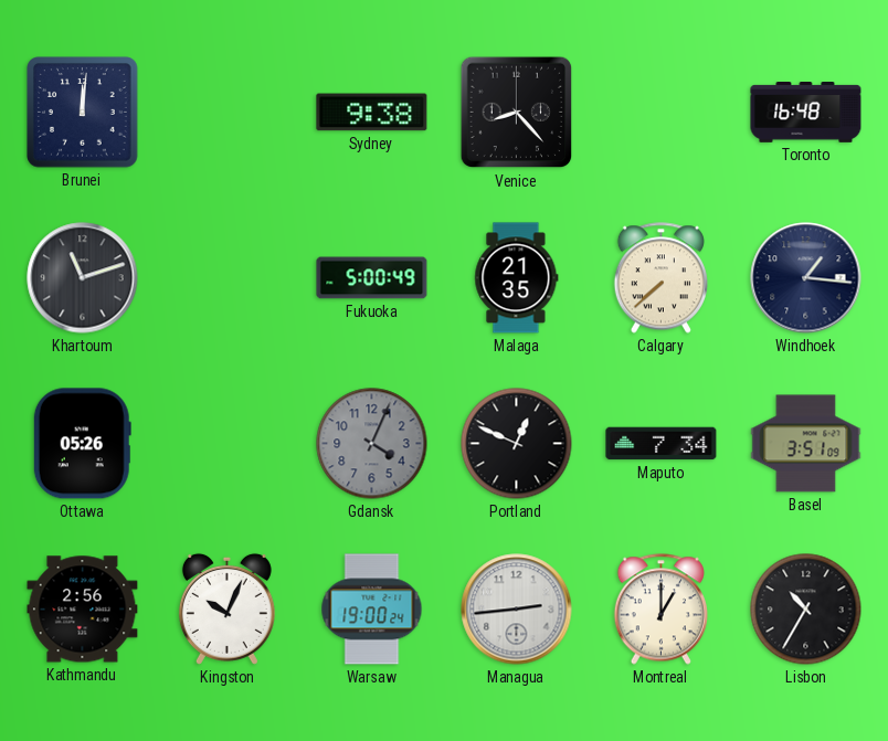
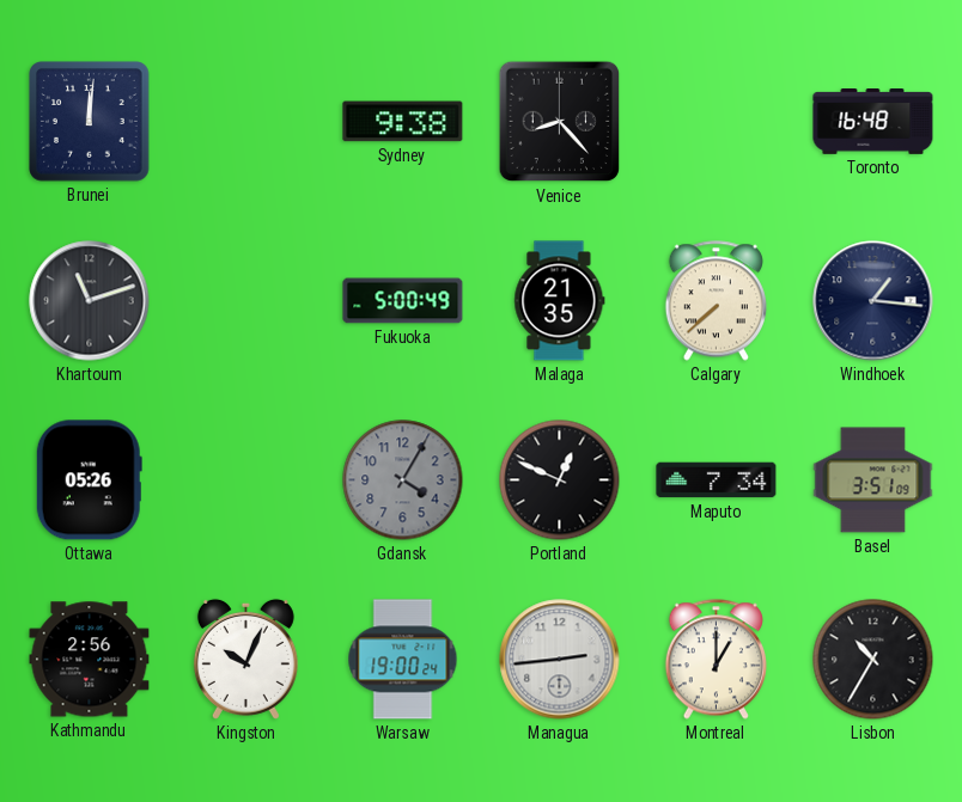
Gdansk: 4:04 -> 4:05 (403, 480)
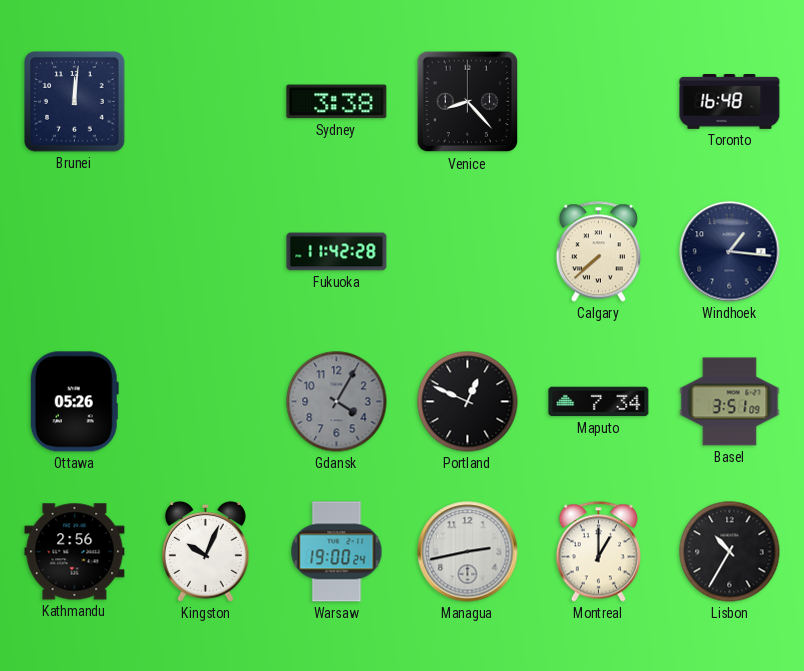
Sydney: 9:38 -> 3:38 (337, 102)
Khartoum: 11:12 -> none (90, 301)
Fukuoka: 5:00 -> 11:42 (337, 252)
Malaga: 21:35 -> none (560, 301)
Managua: 2:44 -> 2:43 (468, 552)
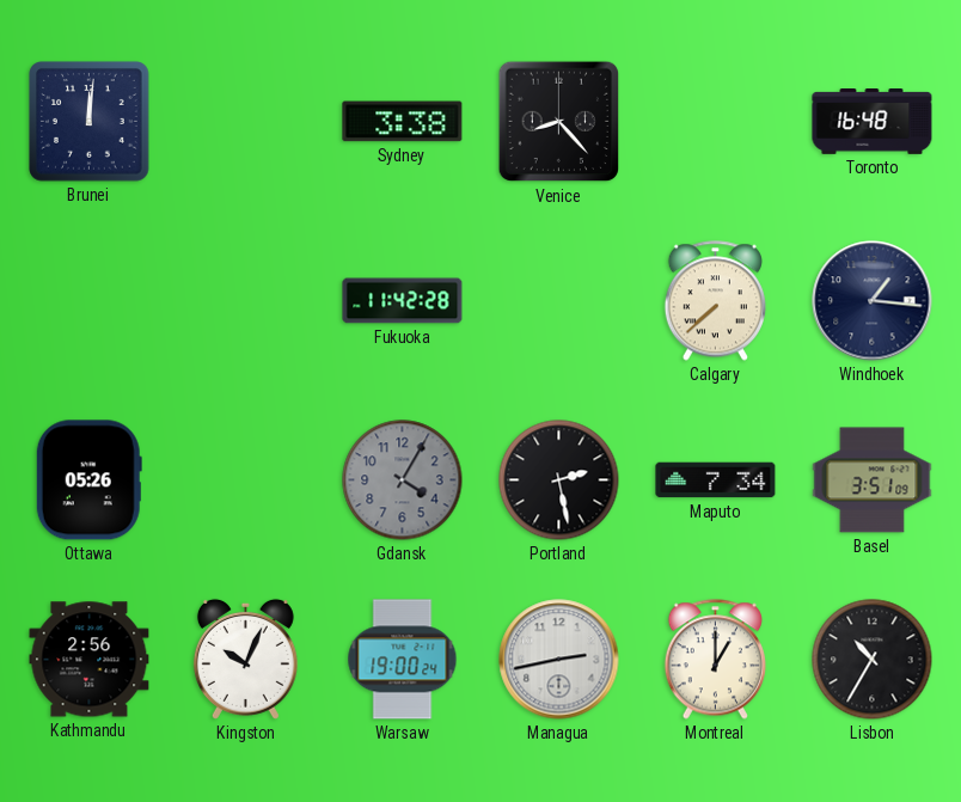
Portland: 12:49 -> 2:28 (559, 480)
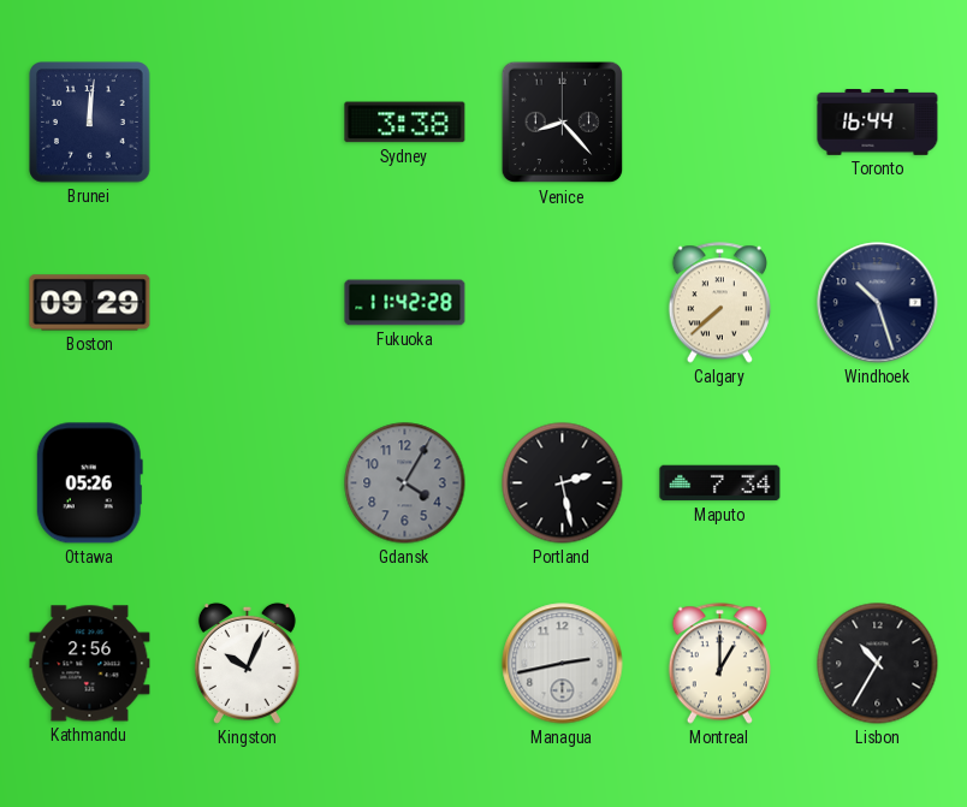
Toronto: 16:48 -> 16:44 (878, 123)
Boston: none -> 09:29 (90, 303)
Windhoek: 1:16 -> 10:27 (878, 303)
Basel: 3:51 -> none (873, 480)
Warsaw: 19:00 -> none (403, 660)
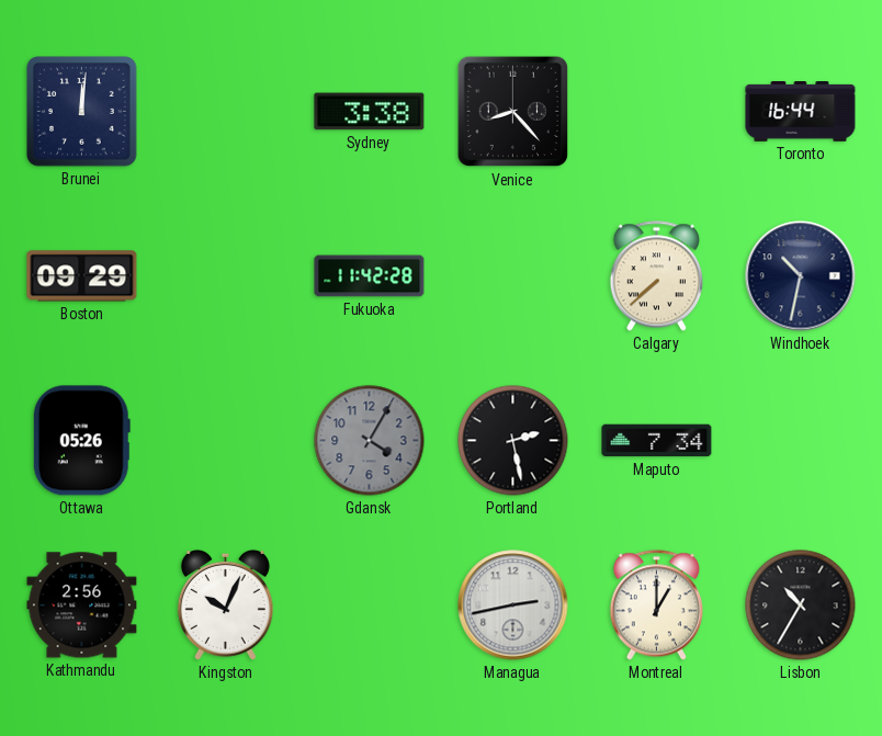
Windhoek: 10:27 -> 10:32 (801, 276)
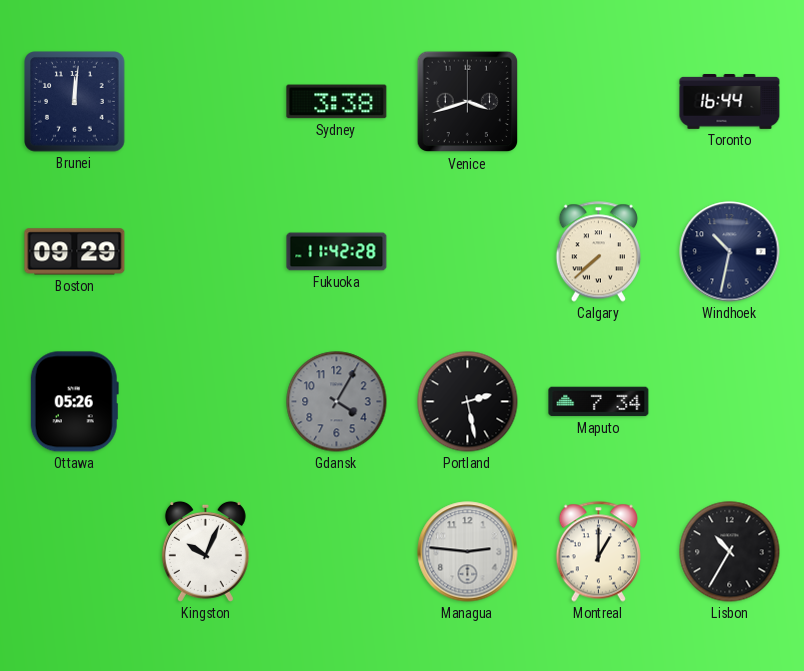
Venice: 8:23 -> 3:42 (468, 102)
Kathmandu: 2:56 -> none (82, 605)
Managua: 2:43 -> 2:46 (468, 552)
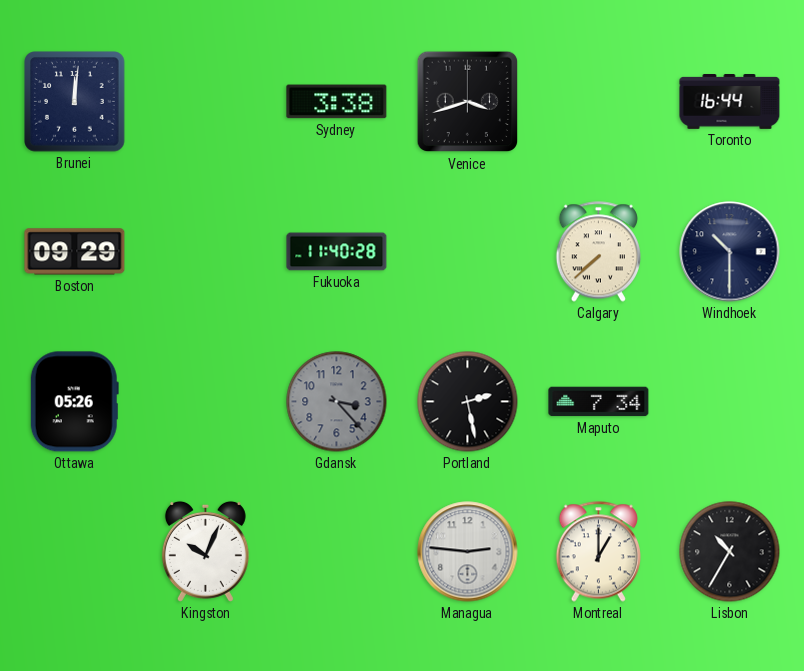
Fukuoka: 11:42 -> 11:40 (337, 252)
Windhoek: 10:32 -> 10:30 (730, 252)
Gdansk: 4:05 -> 3:23 (337, 402)
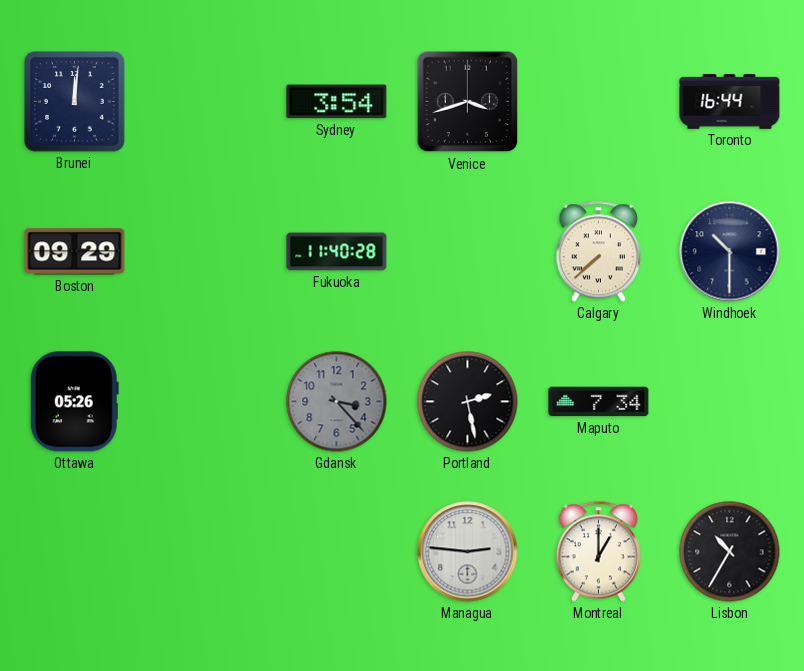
Sydney: 3:38 -> 3:54 (337, 102)
Kingston: 10:04 -> none (205, 551)
